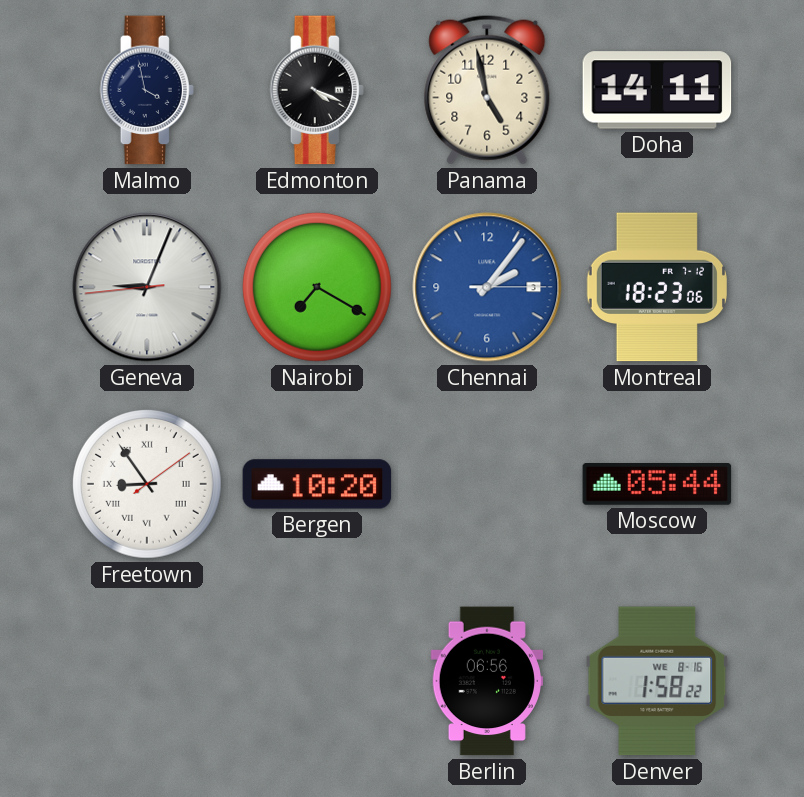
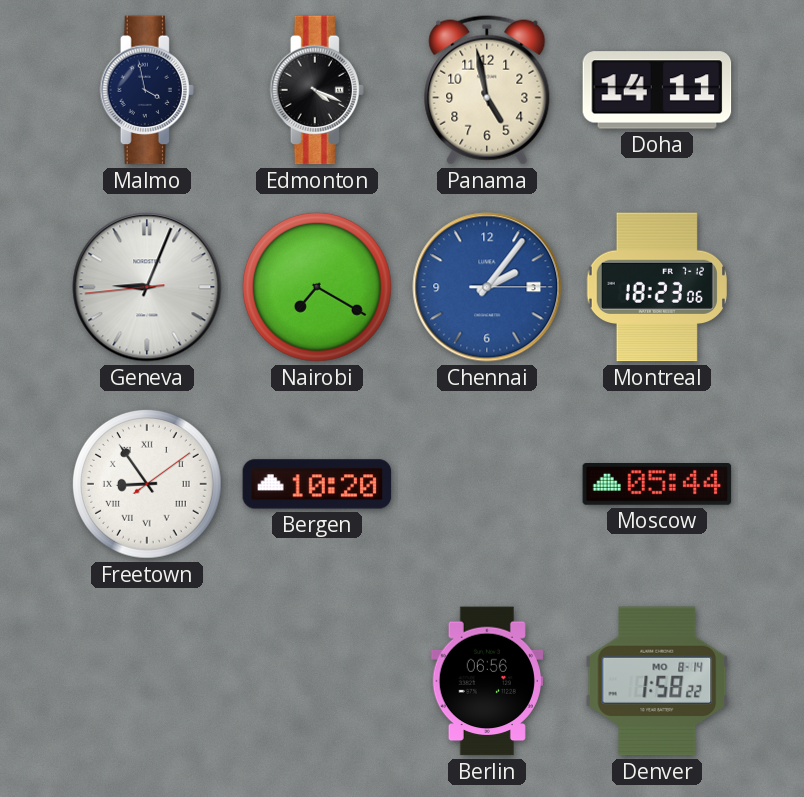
Denver date: WE 8-16 -> MO 8-14 (657, 681)
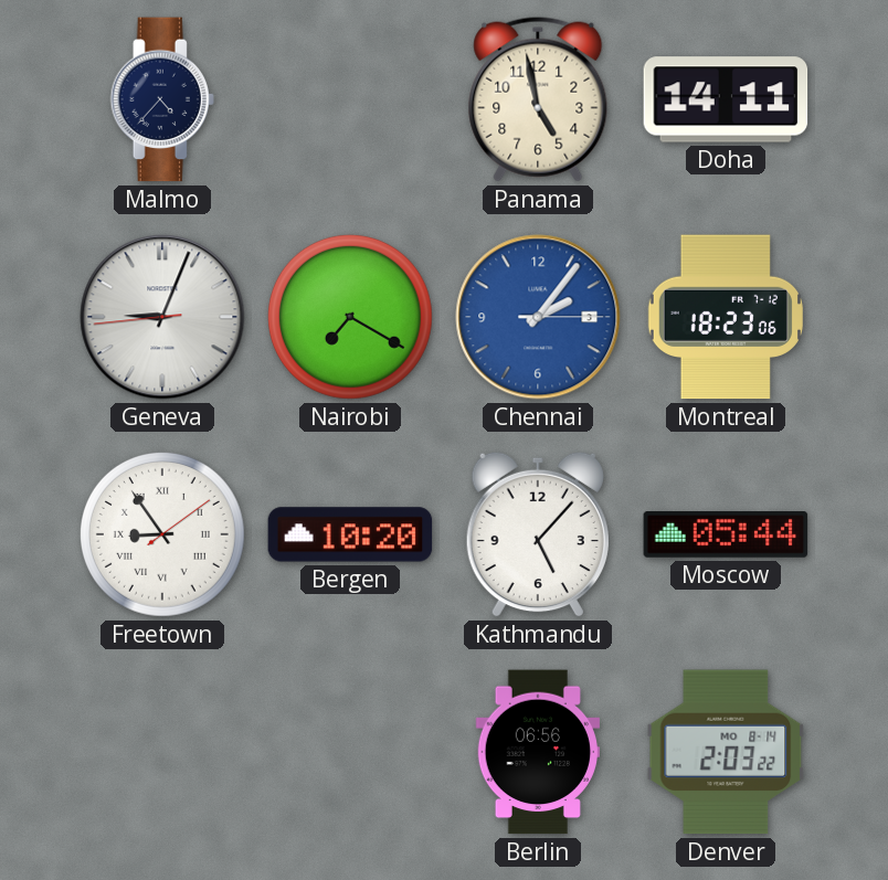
Malmo: 3:58 -> 4:37 (161, 99)
Edmonton: 4:19 -> none (316, 90)
Kathmandu: none -> 5:07 (538, 534)
Denver: 1:58 -> 2:03 (726, 752)
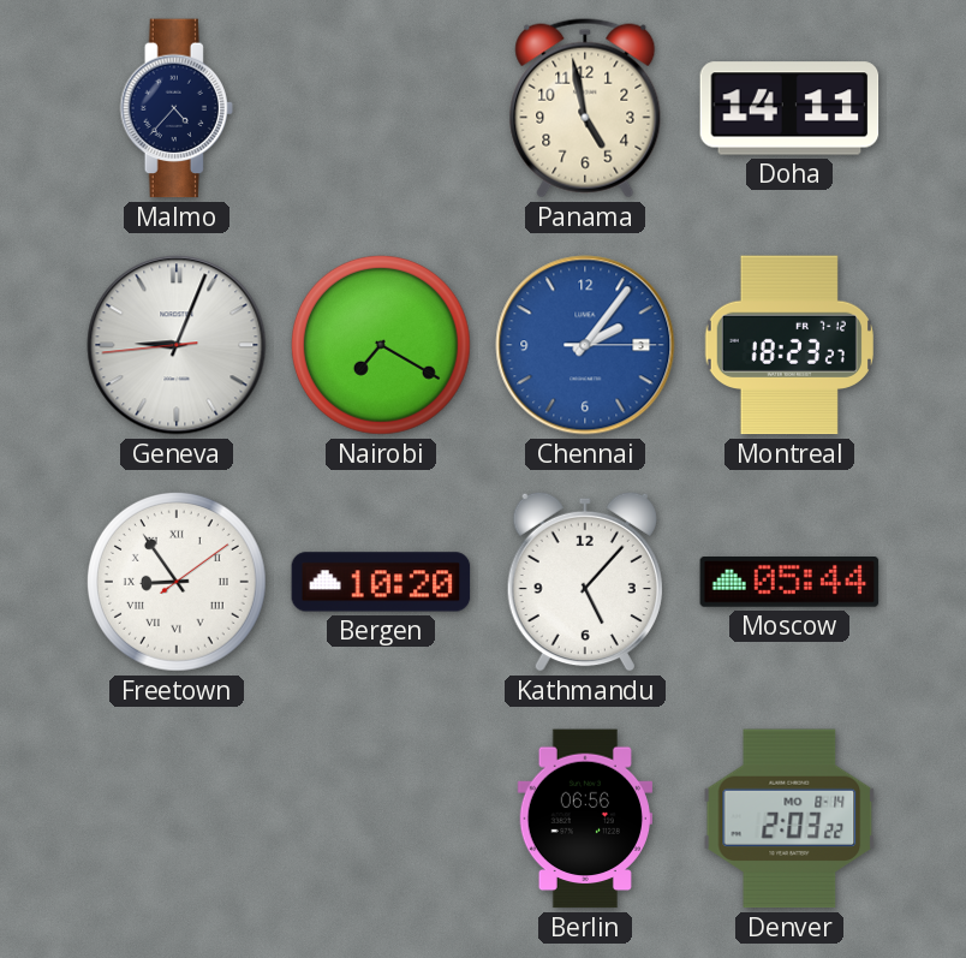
Montreal: 18:23:06 -> 18:23:27 (789, 345)
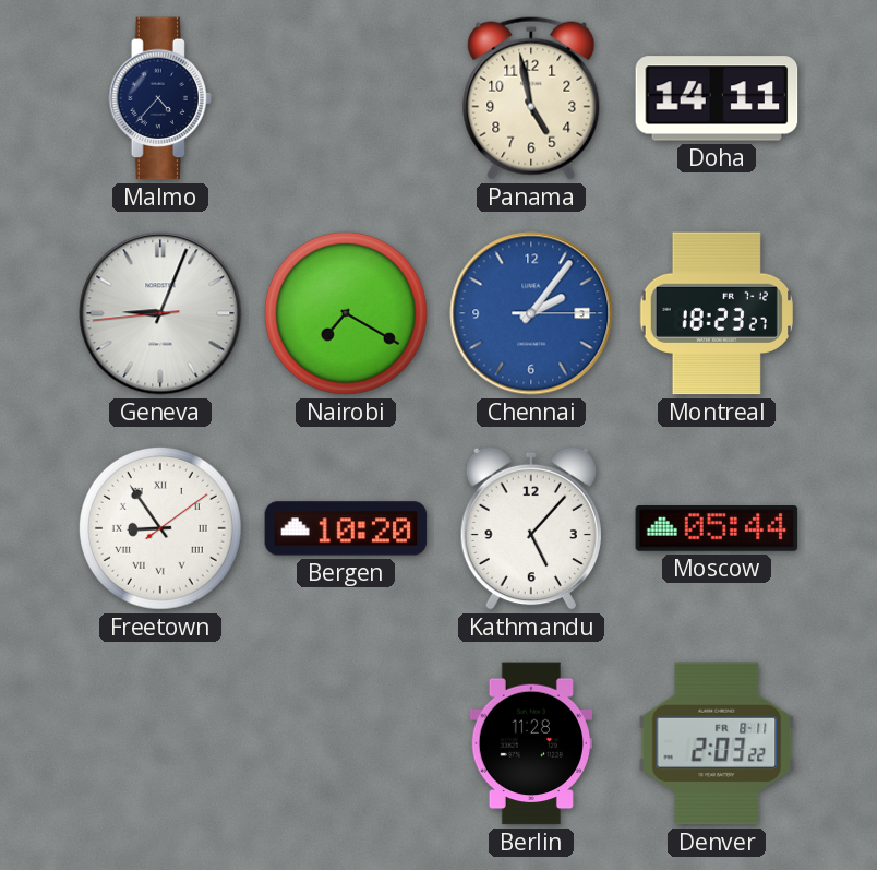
Berlin: 06:56 -> 11:28 (530, 743)
Denver date: MO 8-14 -> FR 8-11 (717, 743)
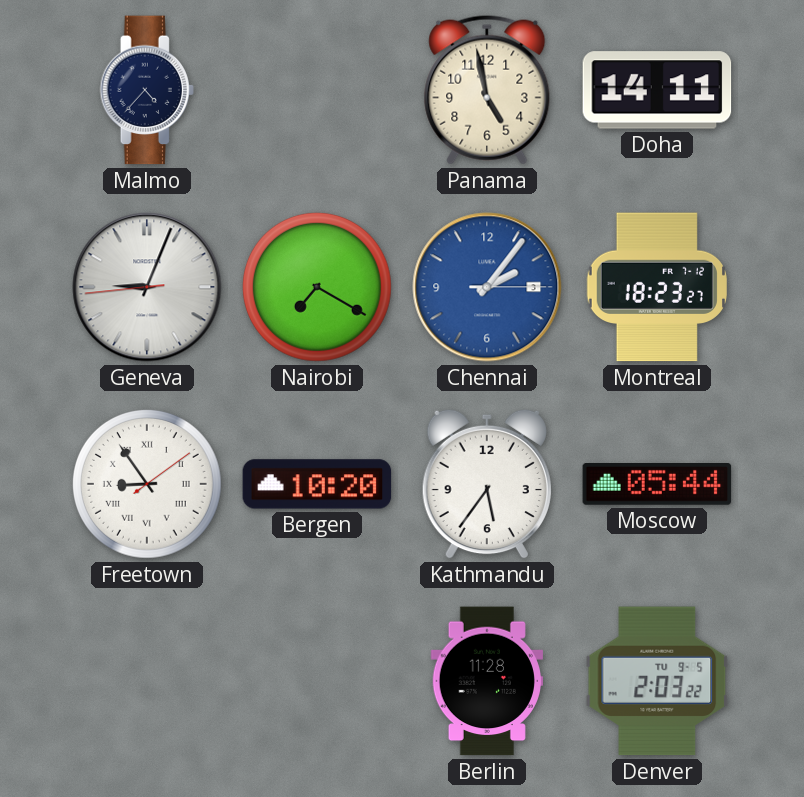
Kathmandu: 5:07 -> 5:36 (487, 484)
Denver date: FR 8-11 -> TU 9-5 (657, 681)
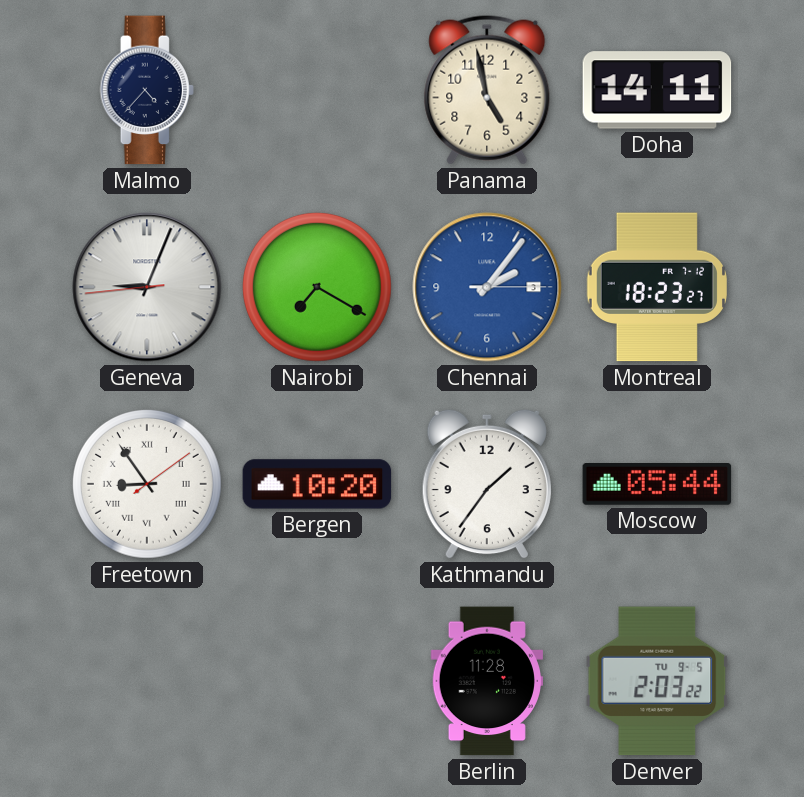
Kathmandu: 5:36 -> 1:36 (487, 484)
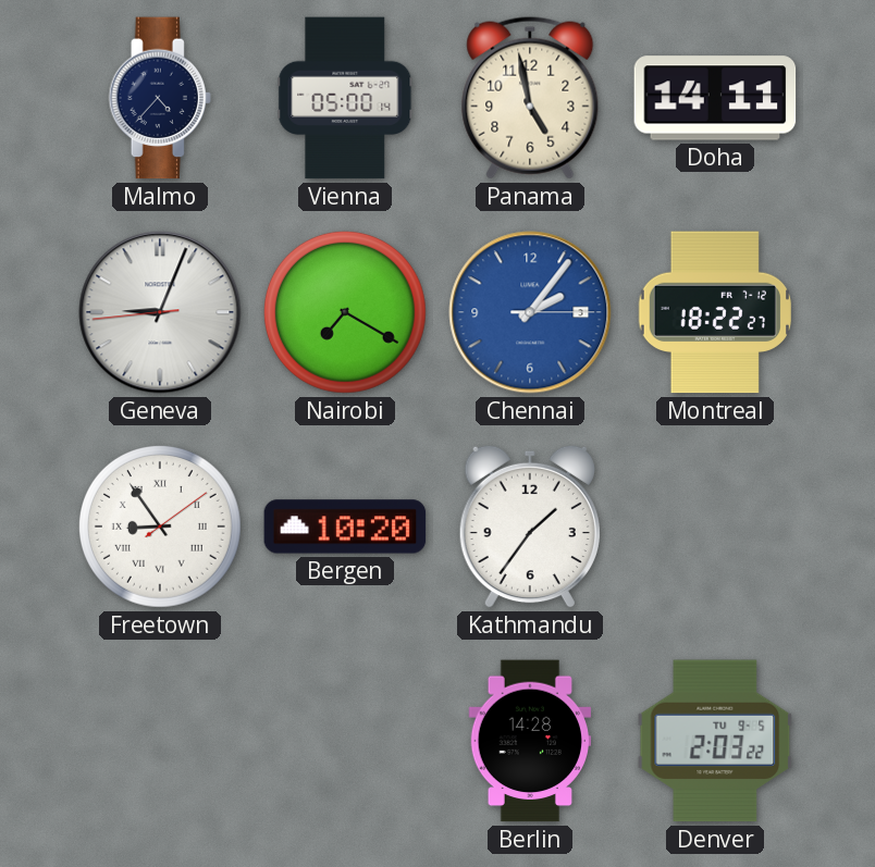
Vienna: none -> 05:00 (345, 98)
Montreal: 18:23 -> 18:22 (715, 312)
Moscow: 05:44 -> none (657, 485)
Berlin: 11:28 -> 14:28 (529, 741)
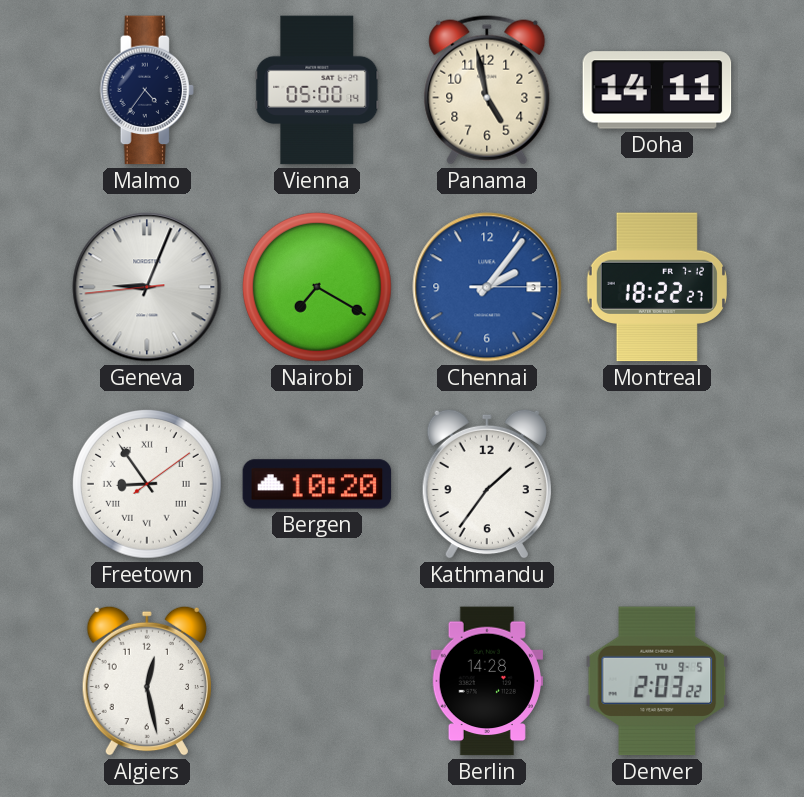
Malmo: 4:37 -> 4:36 (146, 90)
Algiers: none -> 12:28 (147, 681)
